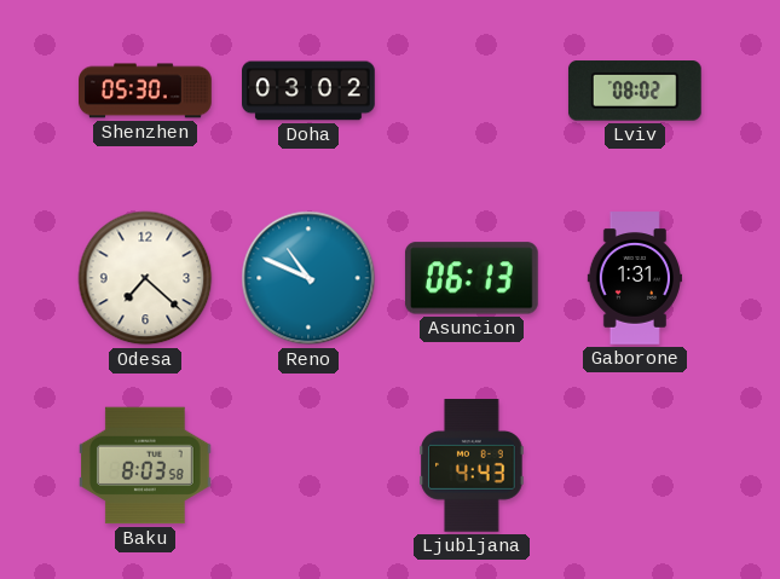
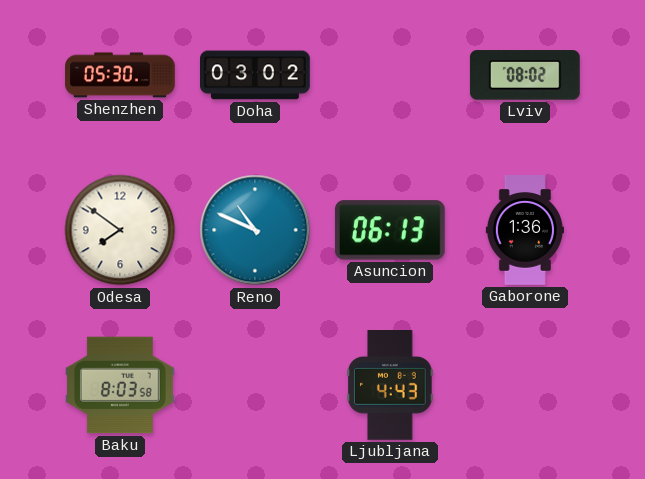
Odesa: 7:22 -> 7:51 (120, 230)
Gaborone: 1:31 -> 1:36 (525, 230)
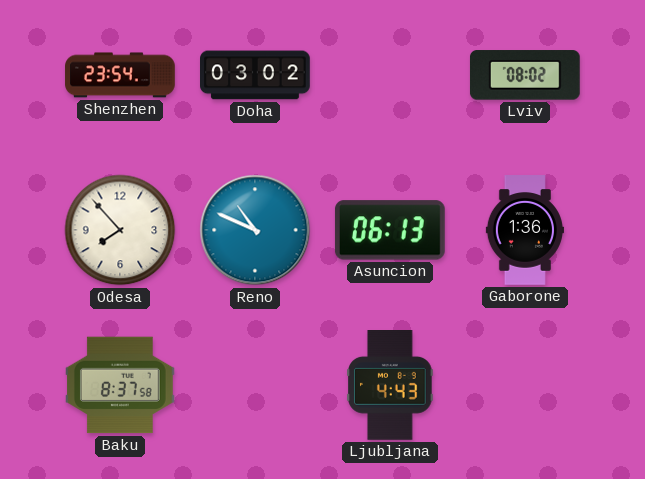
Shenzhen: 05:30 -> 23:54 (120, 75)
Odesa: 7:51 -> 7:53 (120, 230)
Baku: 8:03 -> 8:37 (121, 385)
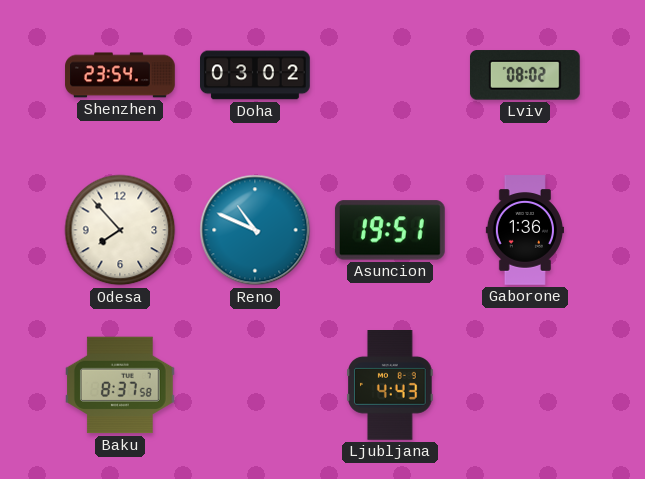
Asuncion: 06:13 -> 19:51 (390, 230)
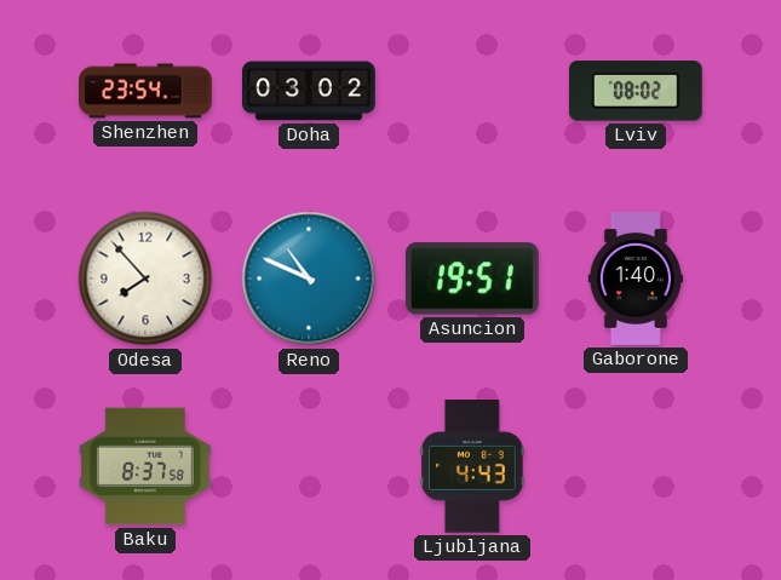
Gaborone: 1:36 -> 1:40 (636, 278)
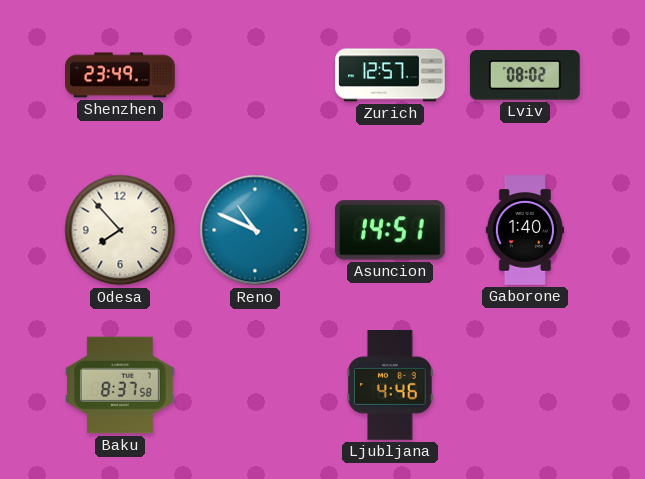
Shenzhen: 23:54 -> 23:49 (120, 75)
Doha: 03:02 -> none (309, 91)
Zurich: none -> 12:57 (390, 75)
Asuncion: 19:51 -> 14:51 (390, 230)
Ljubljana: 4:43 -> 4:46 (390, 386)
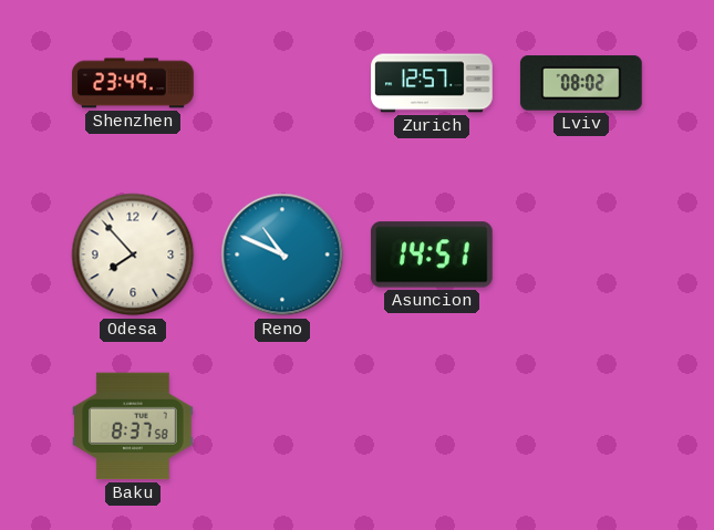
Gaborone: 1:40 -> none (525, 230)
Ljubljana: 4:46 -> none (390, 386)
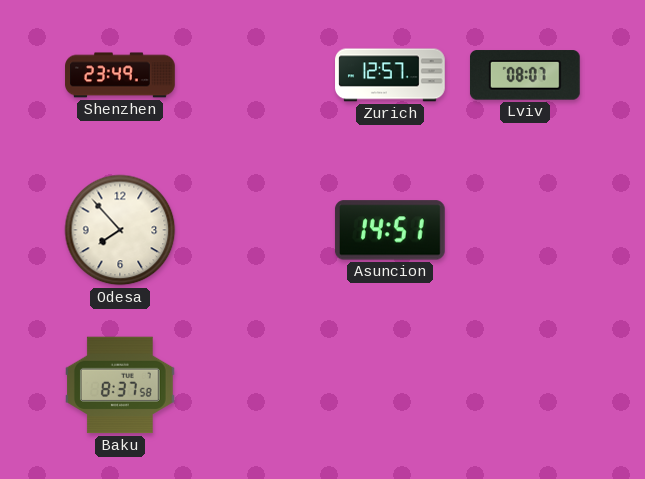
Lviv: 08:02 -> 08:07 (525, 75)
Reno: 10:49 -> none (282, 254)
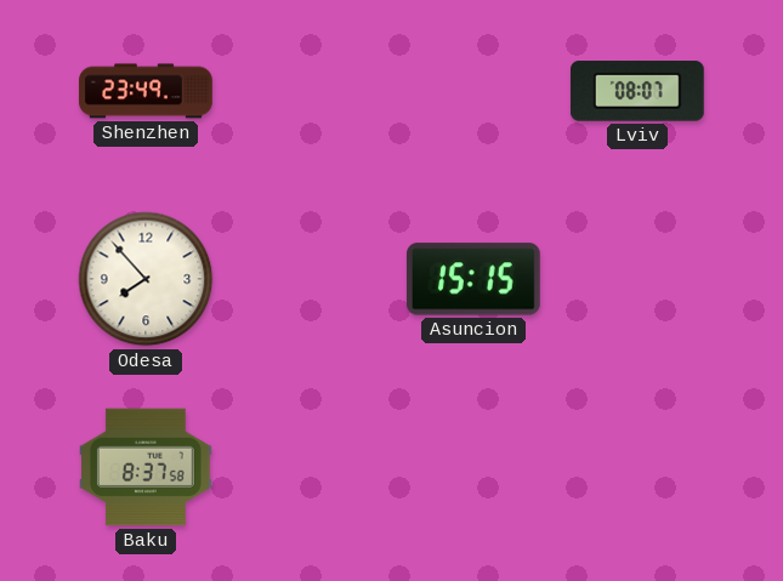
Zurich: 12:57 -> none (390, 75)
Asuncion: 14:51 -> 15:15 (473, 279)
